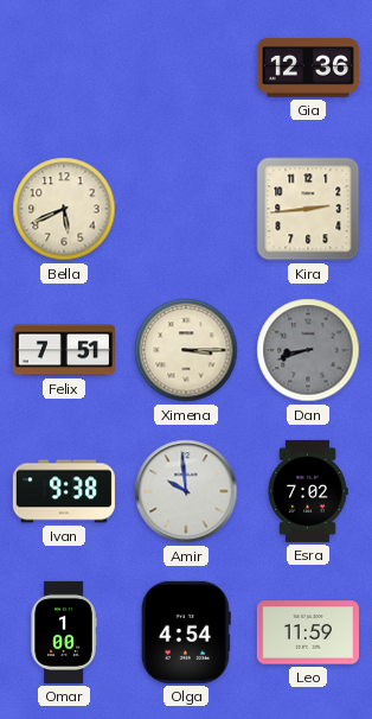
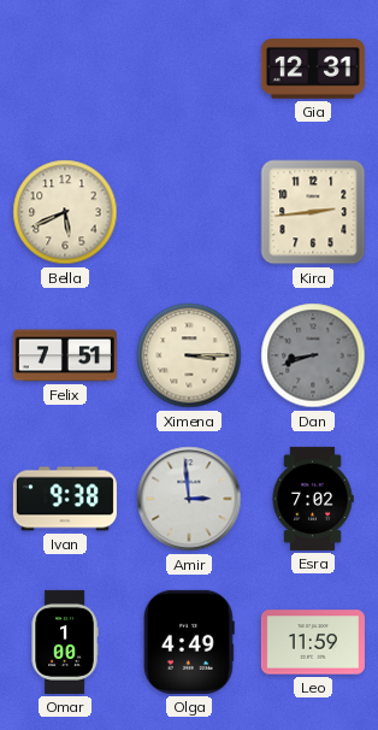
Gia: 12:36 -> 12:31 (313, 69)
Amir: 9:59 -> 2:59 (189, 499)
Olga: 4:54 -> 4:49 (189, 642)
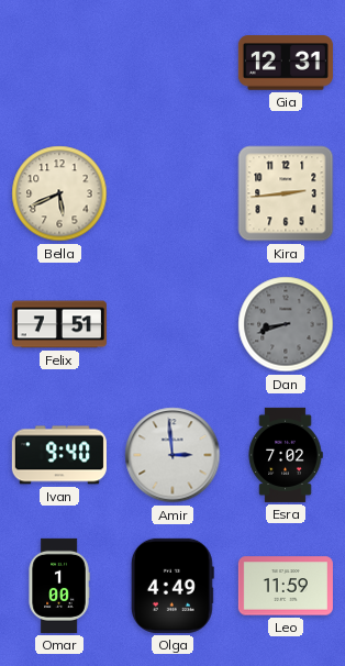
Ximena: 3:15 -> none (189, 355)
Ivan: 9:38 -> 9:40 (59, 455)
